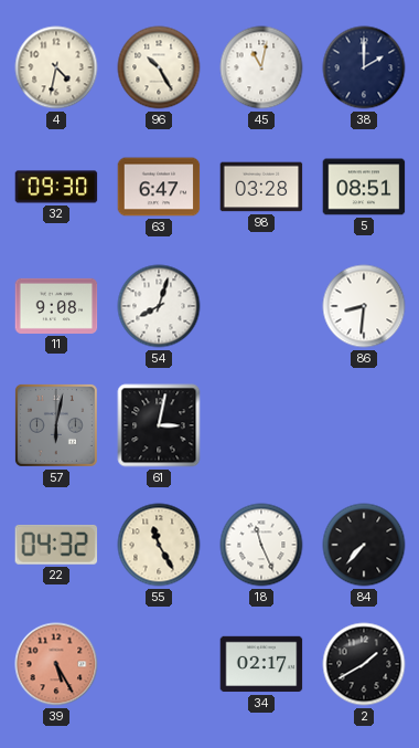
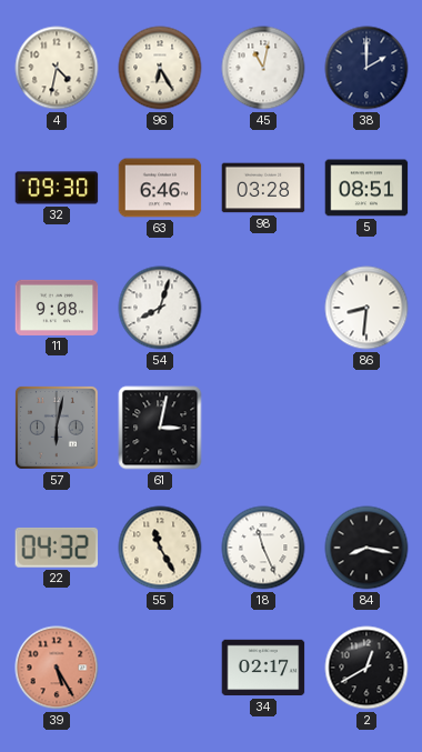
96: 10:25 -> 6:25 (160, 68)
63: 6:47 -> 6:46 (160, 188)
84: 7:37 -> 8:17 (366, 548)
2: 1:40 -> 12:40 (366, 668)
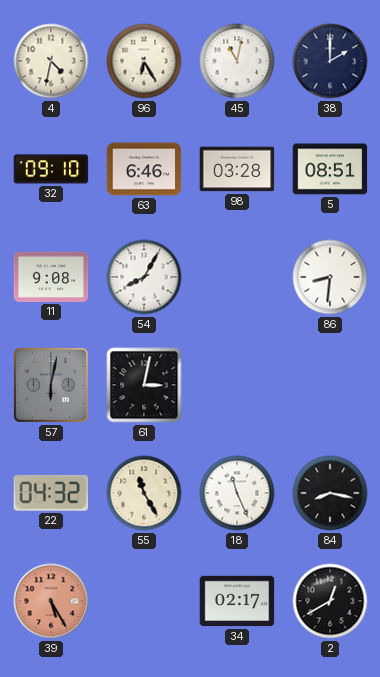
32: 09:30 -> 09:10 (51, 169)
54: 8:03 -> 8:05 (144, 277)
